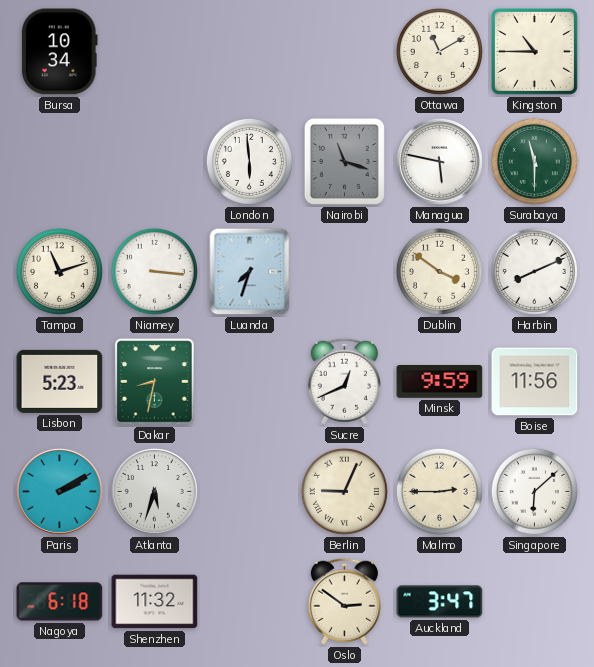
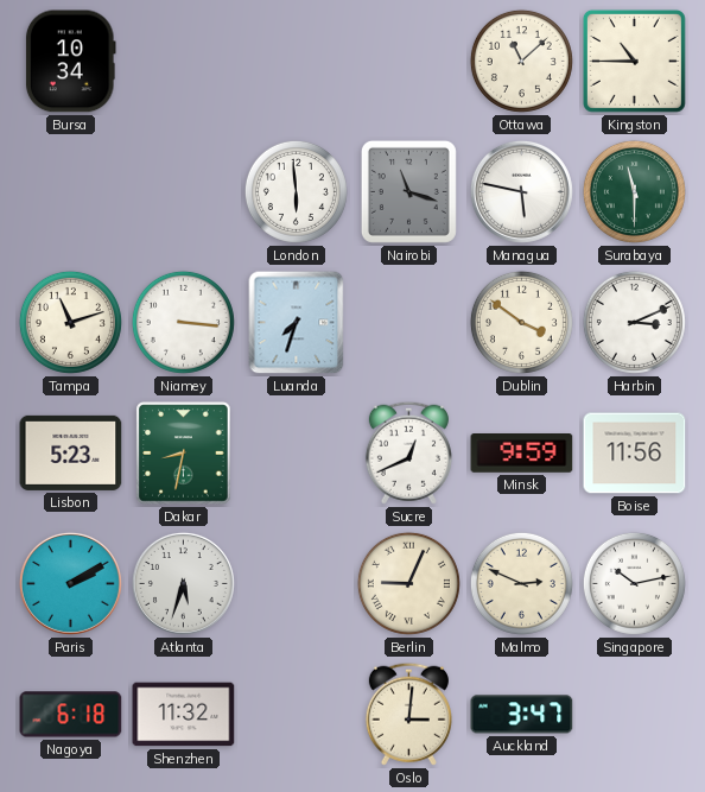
Ottawa: 11:10 -> 11:08 (521, 61)
Harbin: 8:11 -> 3:11 (634, 322)
Malmo: 2:45 -> 2:49 (521, 583)
Singapore: 6:08 -> 10:13 (634, 583)
Oslo: 2:51 -> 3:01 (408, 714)
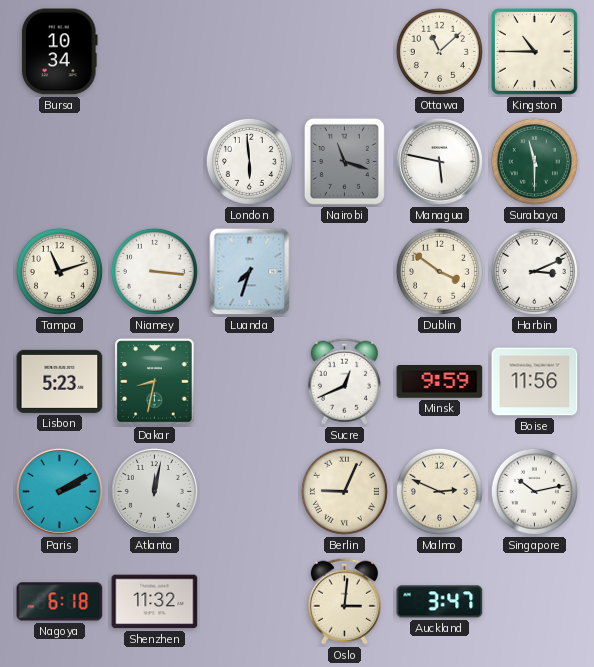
Atlanta: 5:33 -> 12:02 (154, 491)
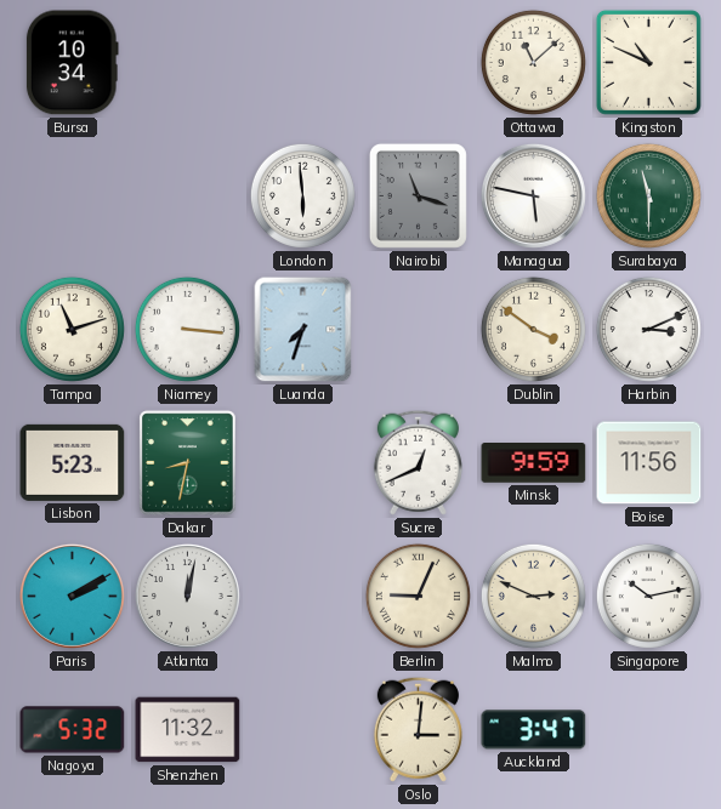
Kingston: 10:45 -> 10:49 (648, 62)
Nagoya: 6:18 -> 5:32 (73, 730)
